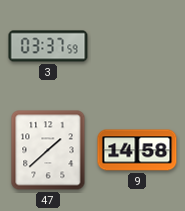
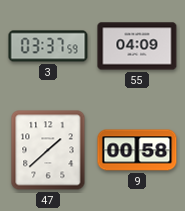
55: none -> 04:09 (137, 46)
9: 14:58 -> 00:58 (137, 150)
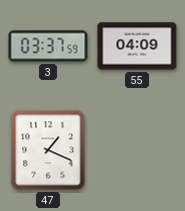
47: 1:38 -> 1:19 (48, 150)
9: 00:58 -> none (137, 150)
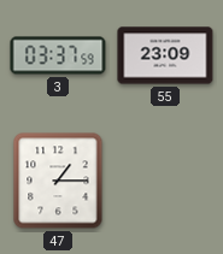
55: 04:09 -> 23:09 (165, 55)
47: 1:19 -> 1:15 (58, 181)
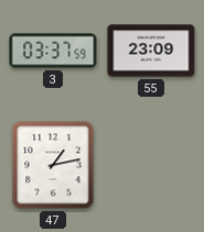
47: 1:15 -> 1:13 (53, 165)
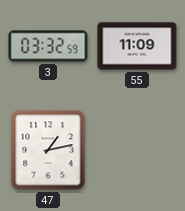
3: 03:37 -> 03:32 (48, 46)
55: 23:09 -> 11:09 (137, 46)
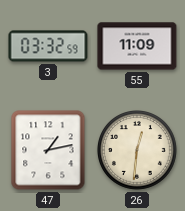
26: none -> 12:31 (138, 151)
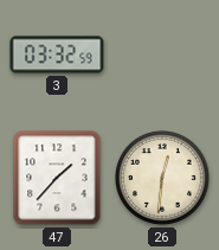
55: 11:09 -> none (137, 46)
47: 1:13 -> 1:37 (57, 178)
